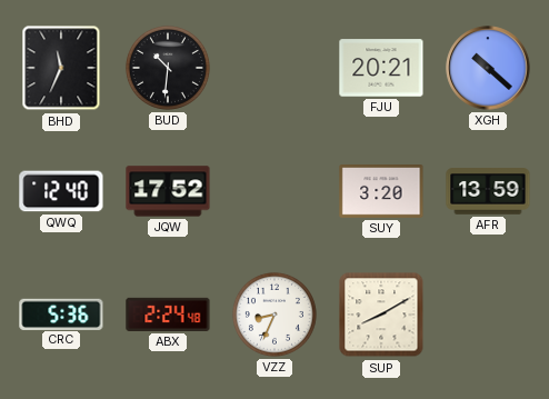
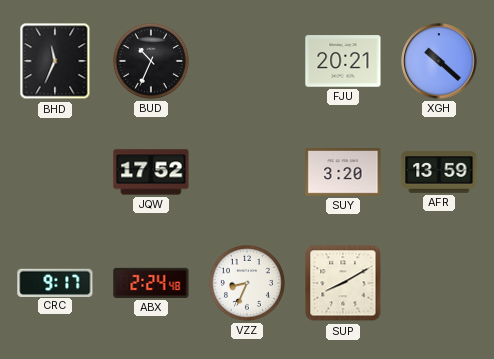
BUD: 10:31 -> 10:34 (151, 61)
QWQ: 12:40 -> none (61, 191)
CRC: 5:36 -> 9:17 (55, 282)
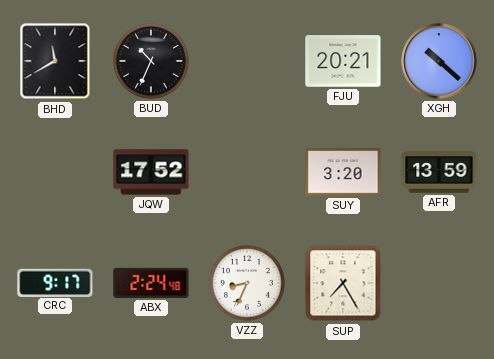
BHD: 11:34 -> 11:40 (55, 61)
SUP: 8:10 -> 7:25 (343, 283)
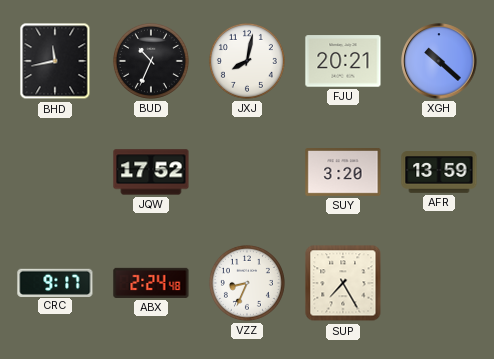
BHD: 11:40 -> 11:43 (55, 61)
JXJ: none -> 8:02 (247, 61)
